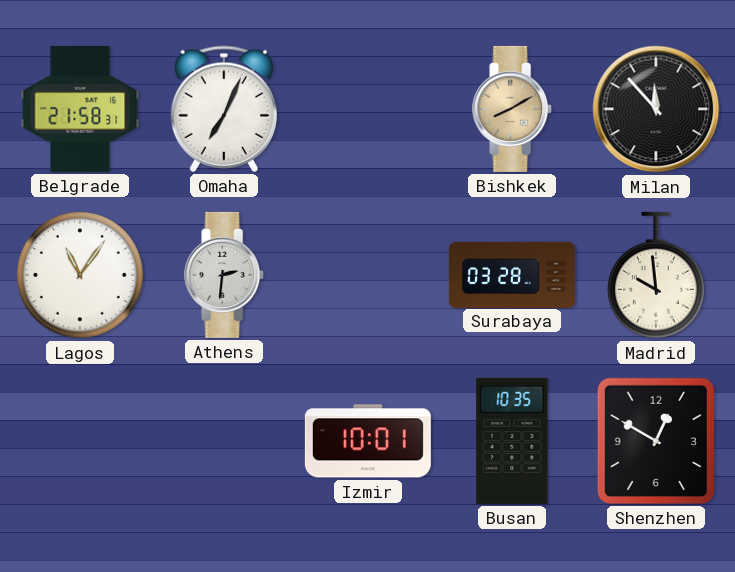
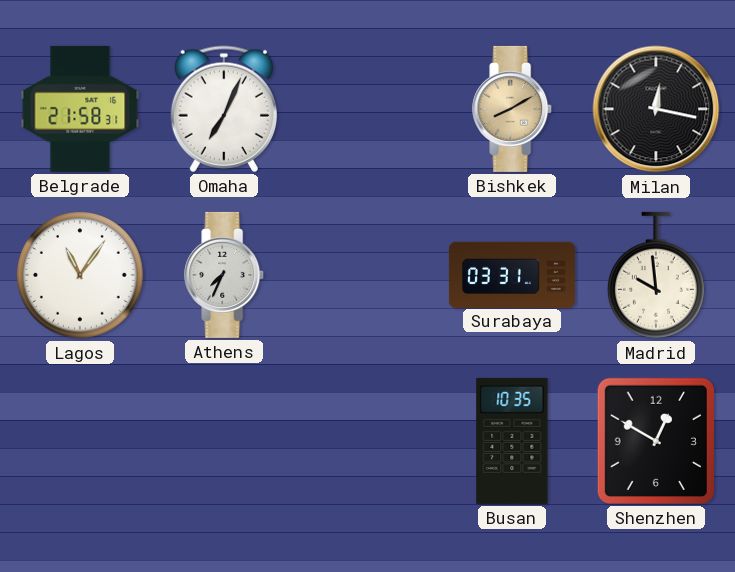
Milan: 11:53 -> 12:17 (656, 109)
Athens: 2:31 -> 7:34 (225, 275)
Surabaya: 03:28 -> 03:31 (512, 274)
Izmir: 10:01 -> none (368, 441)
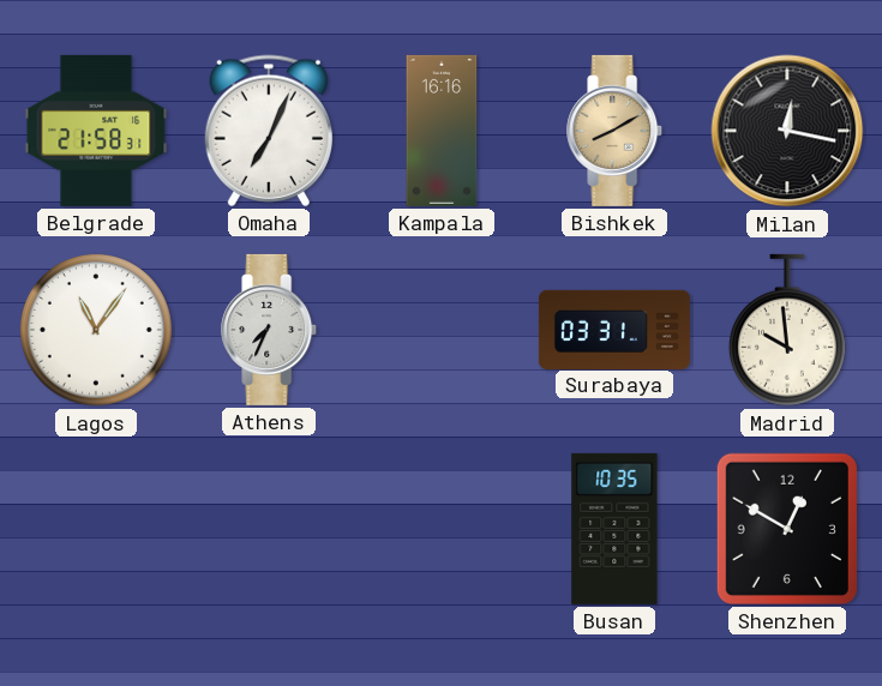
Kampala: none -> 16:16 (442, 131)
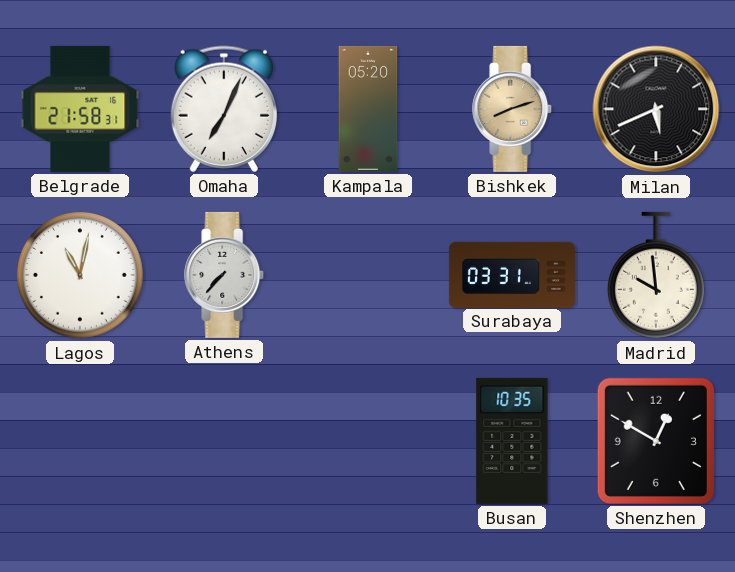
Kampala: 16:16 -> 05:20 (368, 109)
Bishkek: 8:10 -> 8:12 (513, 109)
Milan: 12:17 -> 5:41 (656, 109)
Lagos: 11:06 -> 11:02 (80, 275)
Athens: 7:34 -> 7:37 (225, 275)
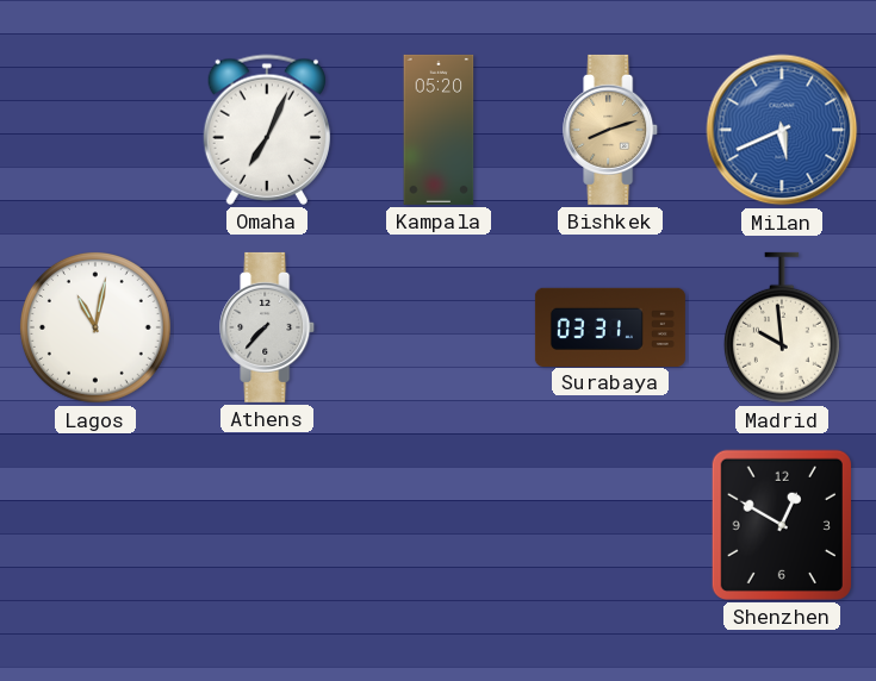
Belgrade: 21:58 -> none (80, 109)
Milan dial: black -> blue (782, 130)
Busan: 10:35 -> none (512, 441)
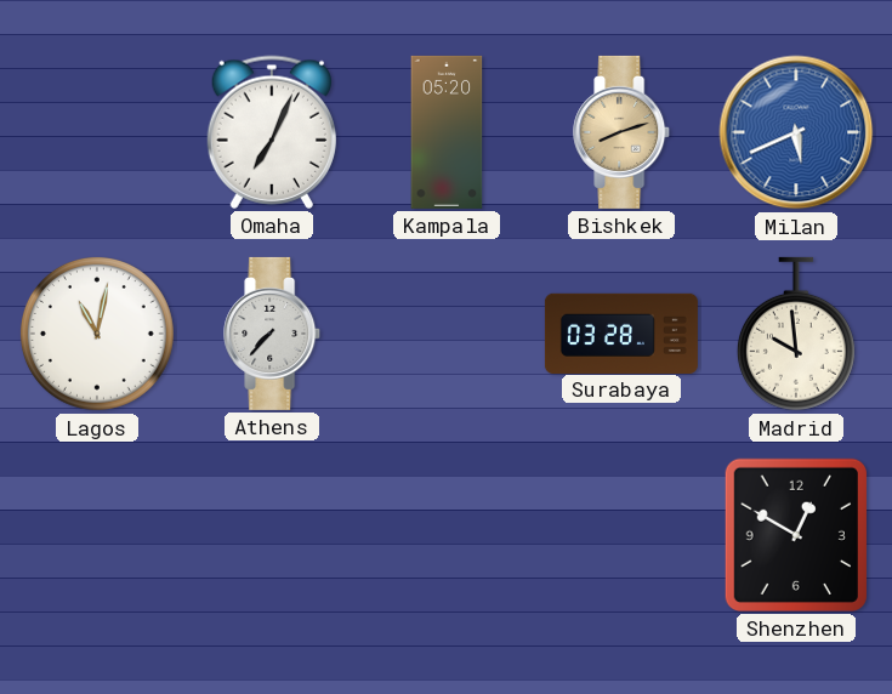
Surabaya: 03:31 -> 03:28 (621, 332)
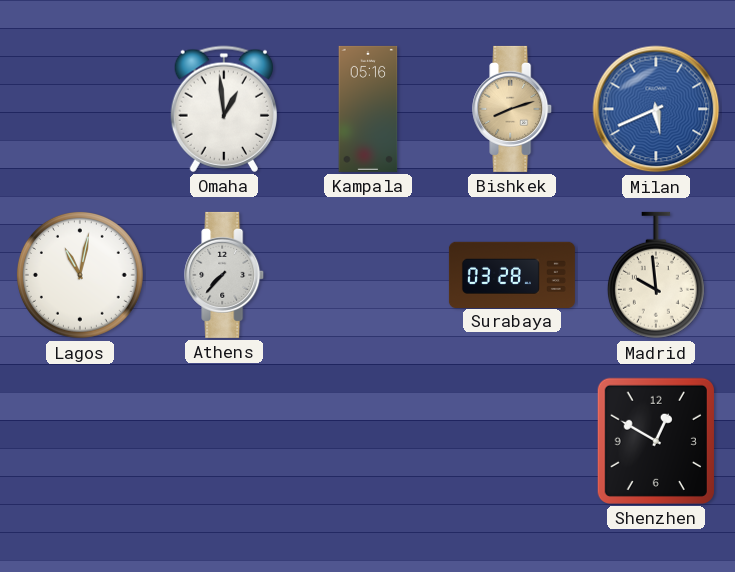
Omaha: 7:04 -> 12:59 (223, 109)
Kampala: 05:20 -> 05:16 (368, 109)
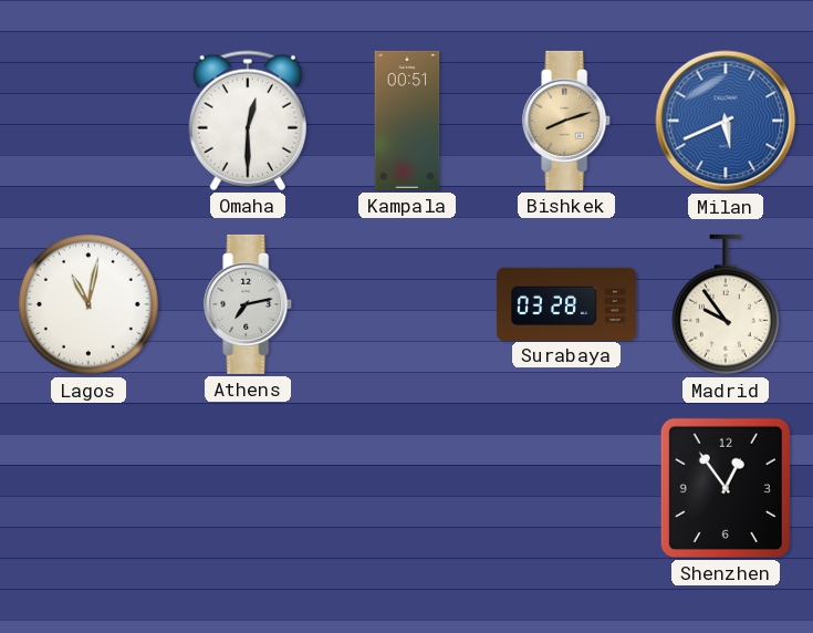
Omaha: 12:59 -> 12:30 (247, 121)
Kampala: 05:16 -> 00:51 (407, 121)
Athens: 7:37 -> 7:13 (249, 304)
Madrid: 9:59 -> 9:54 (726, 304)
Shenzhen: 12:50 -> 12:54 (726, 488)
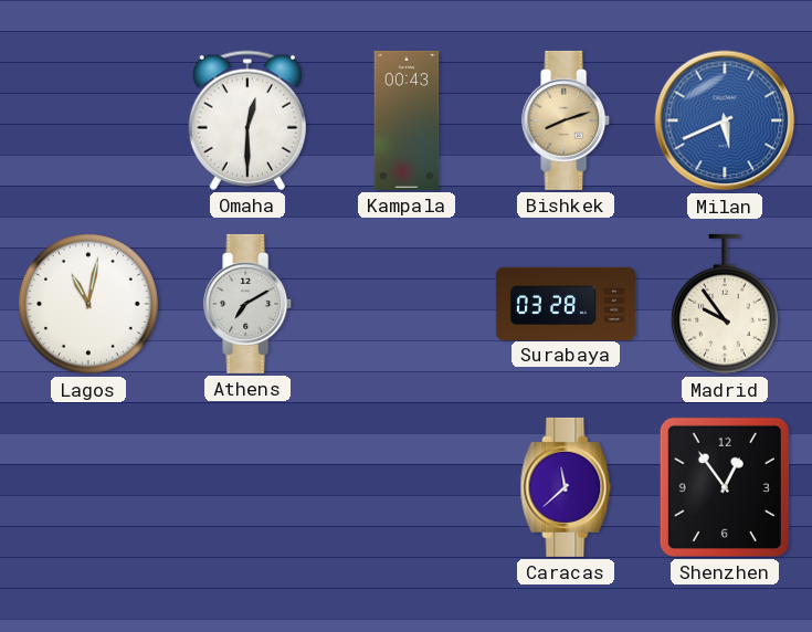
Kampala: 00:51 -> 00:43 (407, 120)
Athens: 7:13 -> 7:10 (249, 304)
Caracas: none -> 11:38 (566, 487)
